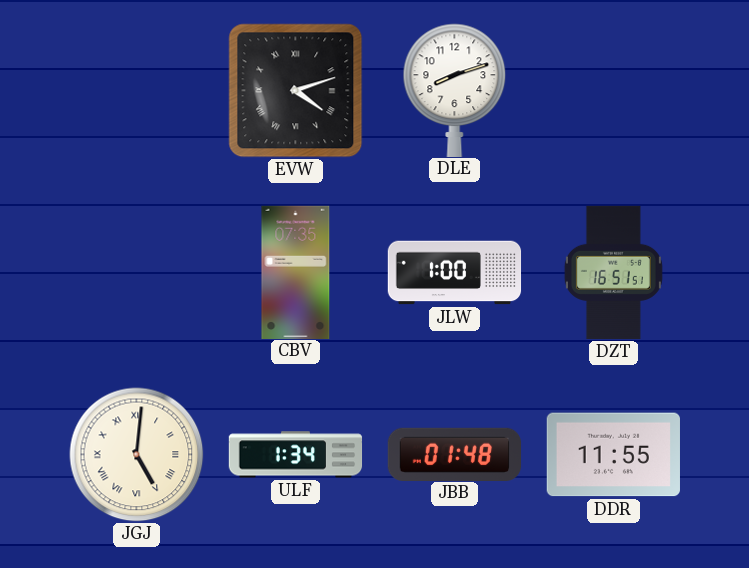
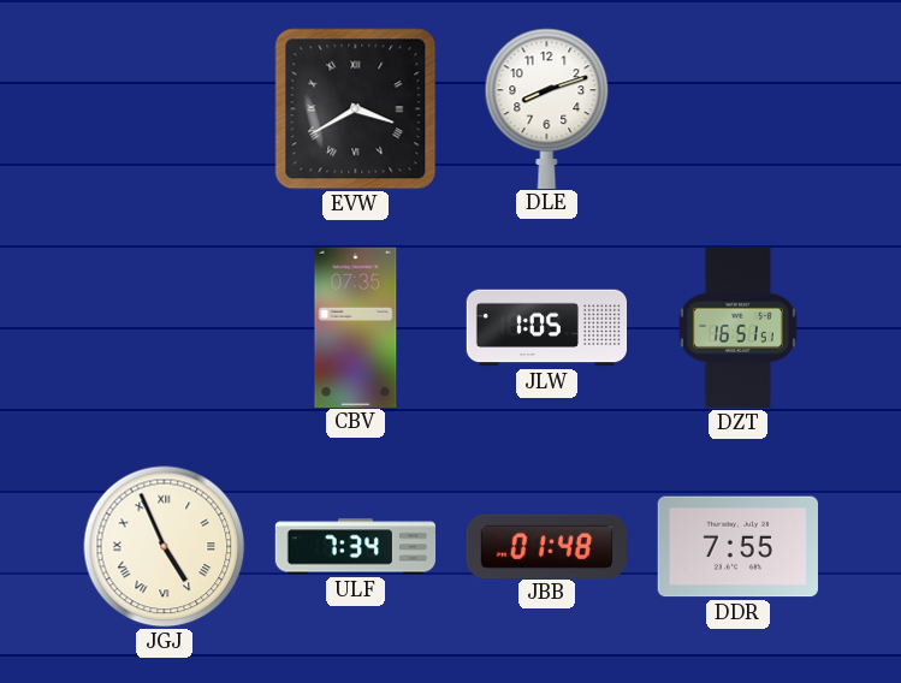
EVW: 4:12 -> 3:40 (356, 109)
JLW: 1:00 -> 1:05 (547, 328)
JGJ: 5:01 -> 4:56 (165, 547)
ULF: 1:34 -> 7:34 (356, 547)
DDR: 11:55 -> 7:55 (737, 547)
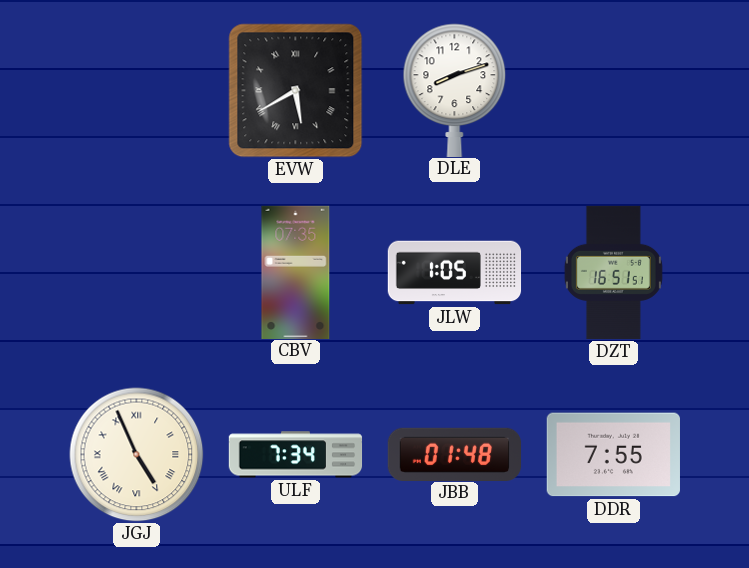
EVW: 3:40 -> 5:40 (296, 91)
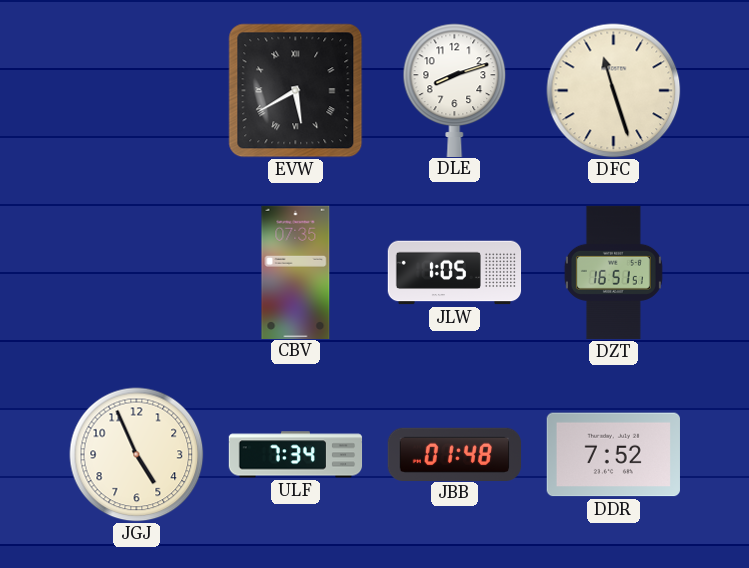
DFC: none -> 11:27 (614, 91)
JGJ numerals: Roman -> Arabic (137, 455)
DDR: 7:55 -> 7:52 (613, 455)
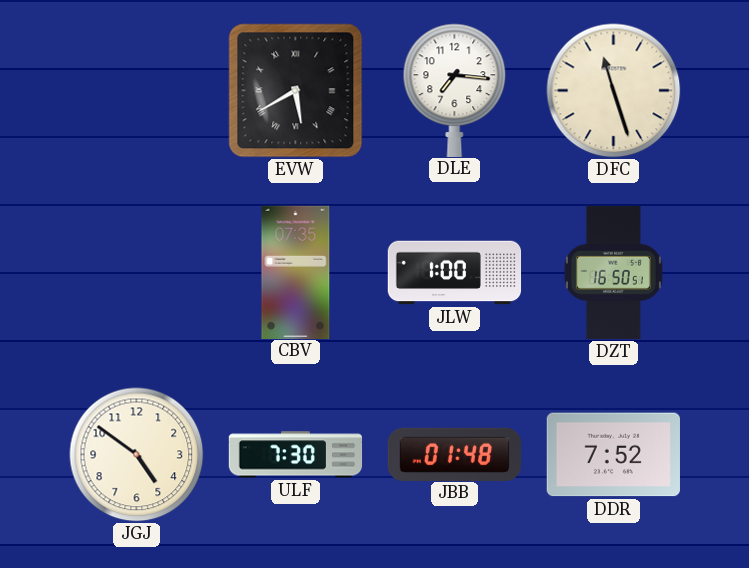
DLE: 8:12 -> 7:16 (455, 90)
JLW: 1:05 -> 1:00 (455, 273)
DZT: 16:51 -> 16:50 (613, 273)
JGJ: 4:56 -> 4:51 (137, 455)
ULF: 7:34 -> 7:30 (296, 455)
